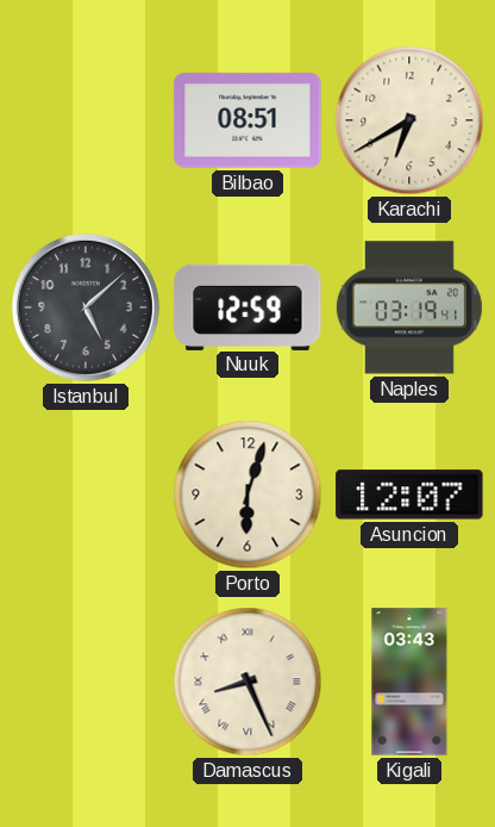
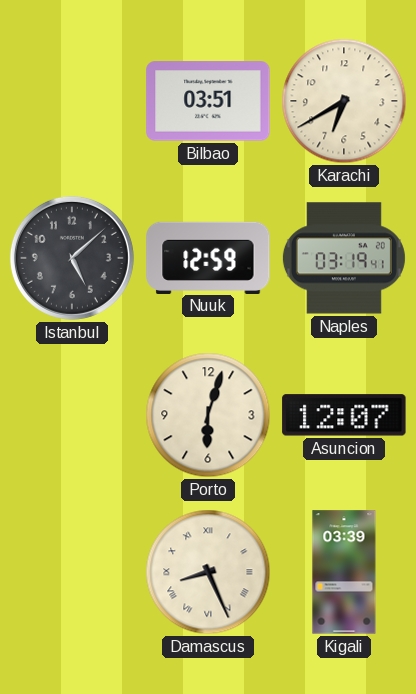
Bilbao: 08:51 -> 03:51 (208, 101)
Kigali: 03:43 -> 03:39 (344, 572)
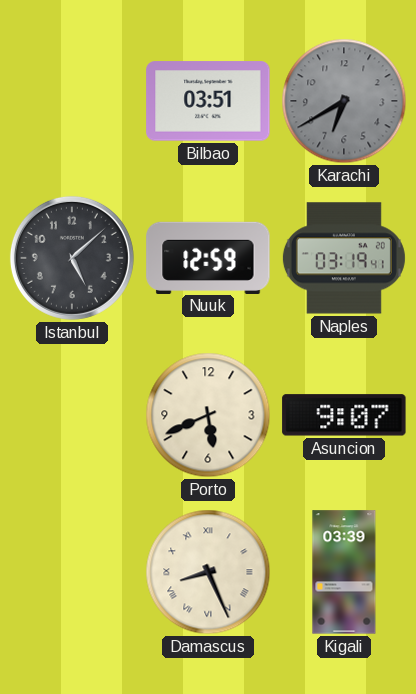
Karachi dial: cream -> grey (344, 101)
Porto: 6:03 -> 5:41 (208, 415)
Asuncion: 12:07 -> 9:07 (344, 415)
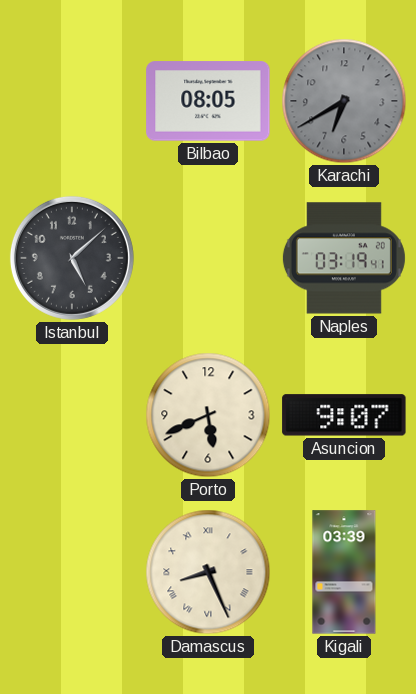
Bilbao: 03:51 -> 08:05 (208, 101)
Nuuk: 12:59 -> none (208, 257)
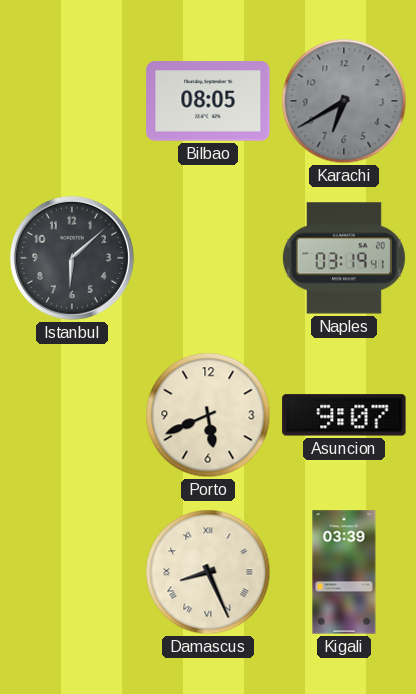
Istanbul: 5:08 -> 6:08 (72, 258)
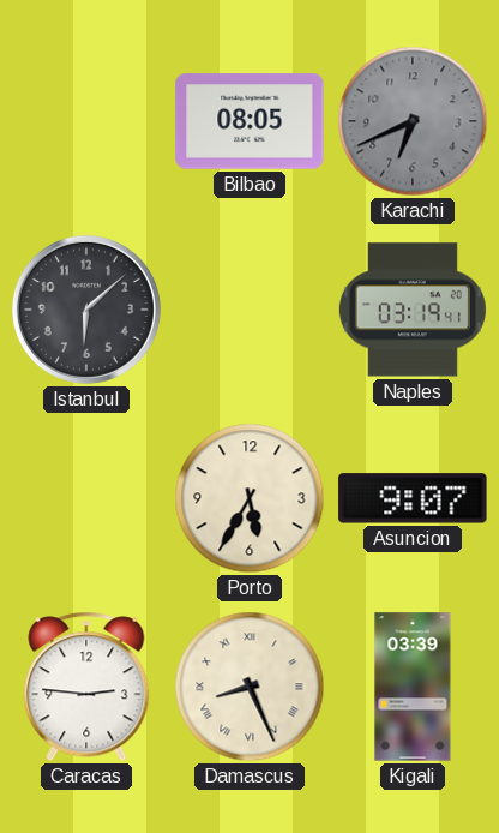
Karachi: 6:40 -> 6:41 (413, 121)
Porto: 5:41 -> 5:35 (249, 498)
Caracas: none -> 2:46 (86, 687)
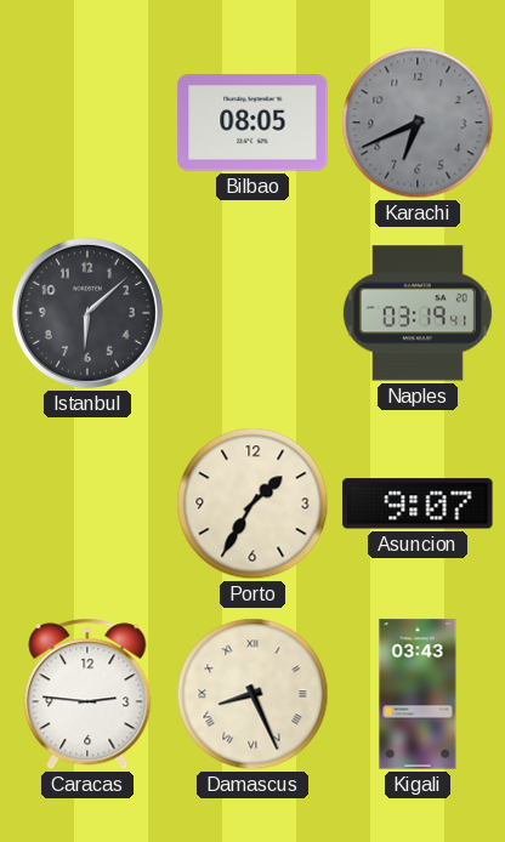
Porto: 5:35 -> 1:35 (252, 504)
Kigali: 03:39 -> 03:43 (418, 694)
